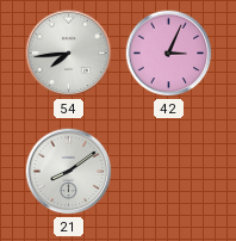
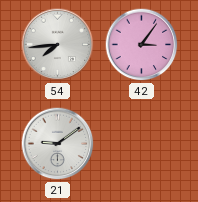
42: 3:04 -> 3:06 (142, 45)
21: 8:09 -> 9:09 (58, 144)
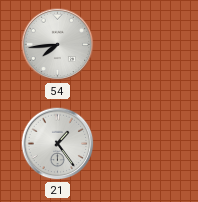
42: 3:06 -> none (142, 45)
21: 9:09 -> 1:24 (58, 144)
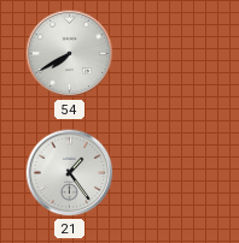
54: 7:44 -> 7:40 (70, 54)
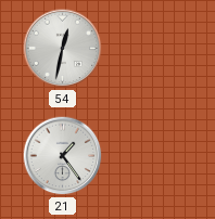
54: 7:40 -> 12:32 (63, 49)
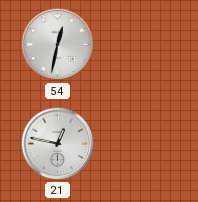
21: 1:24 -> 12:47 (58, 144)
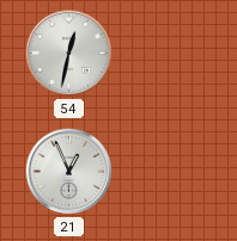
21: 12:47 -> 12:56 (69, 172)
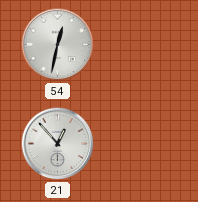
21: 12:56 -> 12:53 (58, 144)
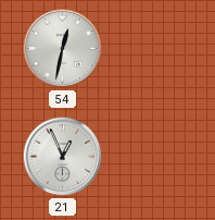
21: 12:53 -> 12:56 (63, 157)
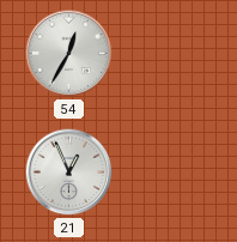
54: 12:32 -> 12:35 (69, 54)
